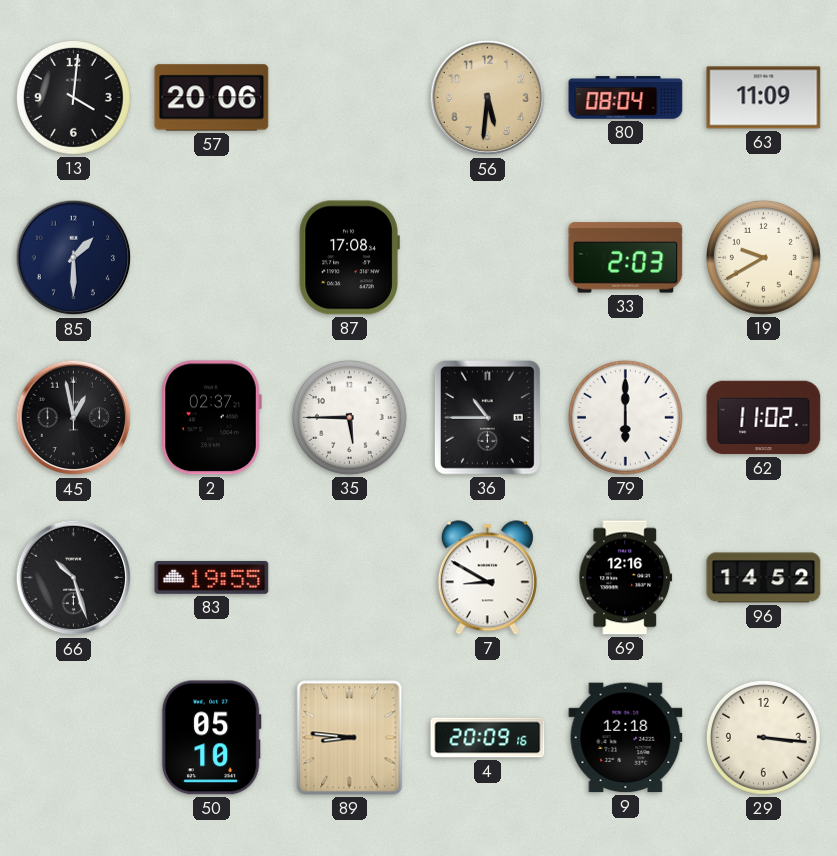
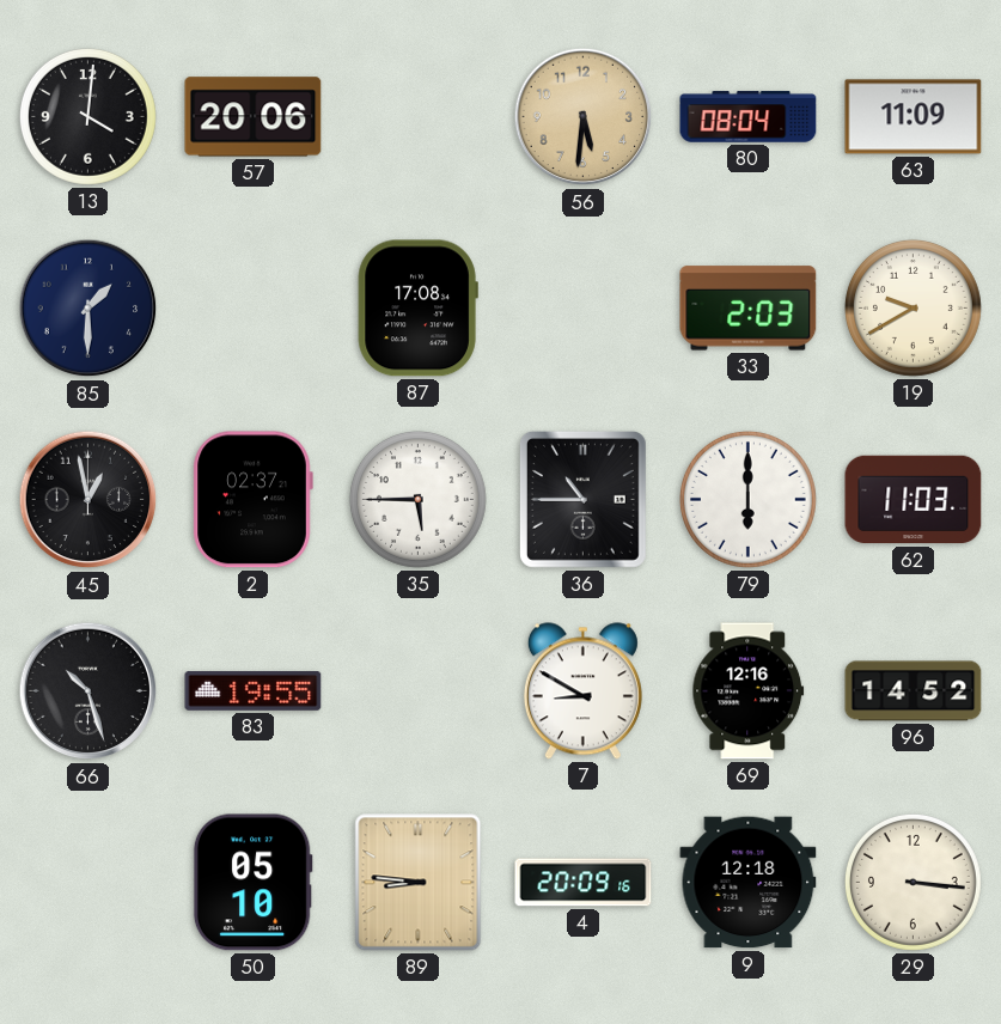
62: 11:02 -> 11:03 (914, 500)
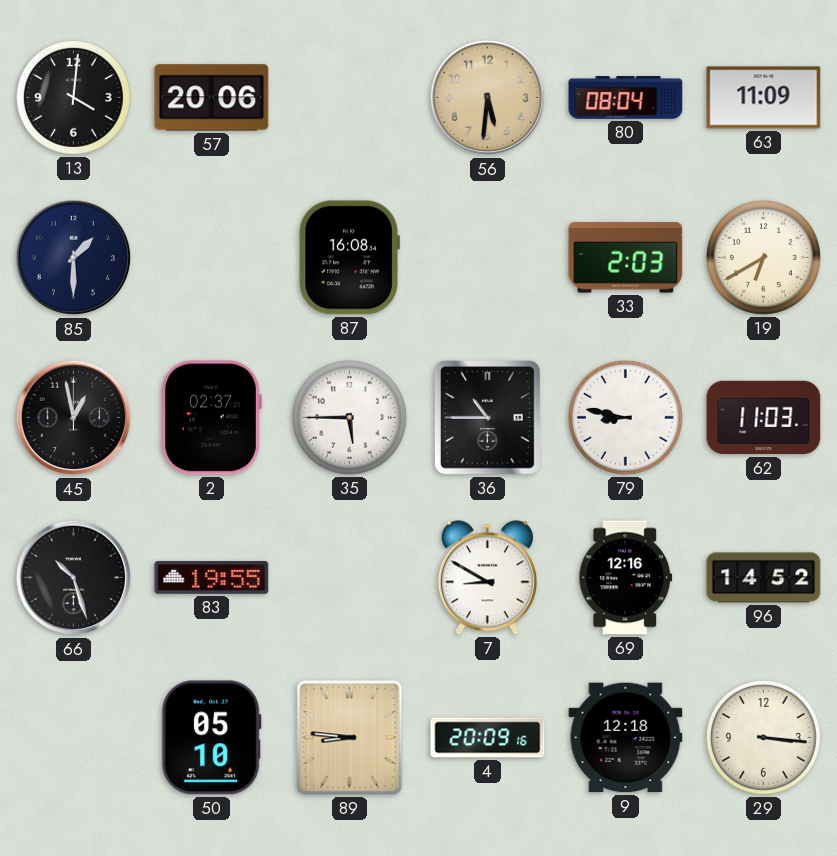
87: 17:08 -> 16:08 (349, 258)
19: 9:40 -> 6:40 (763, 257)
79: 6:00 -> 8:47 (625, 417)
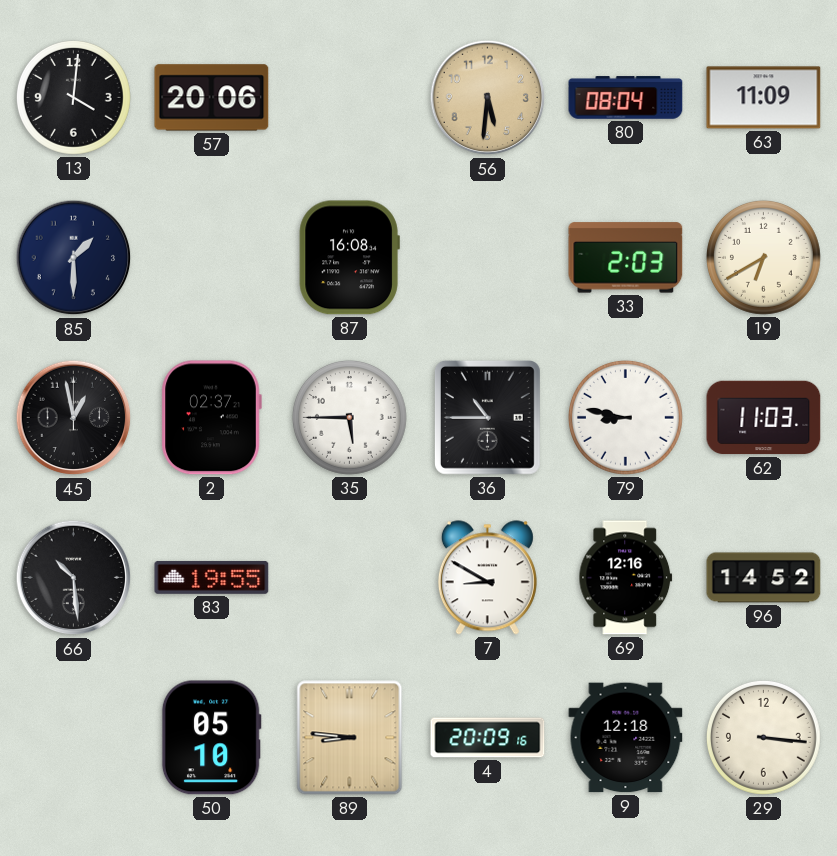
66: 10:27 -> 10:29 (74, 578)
